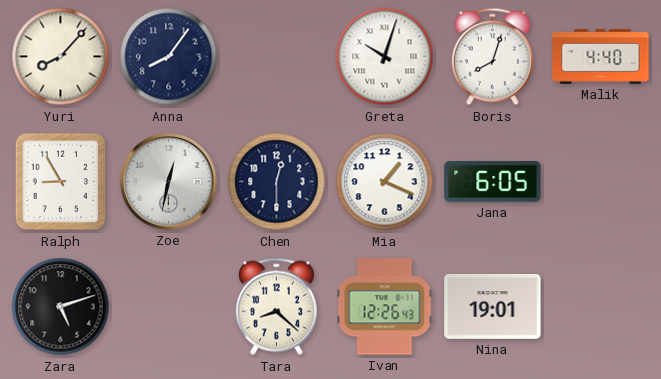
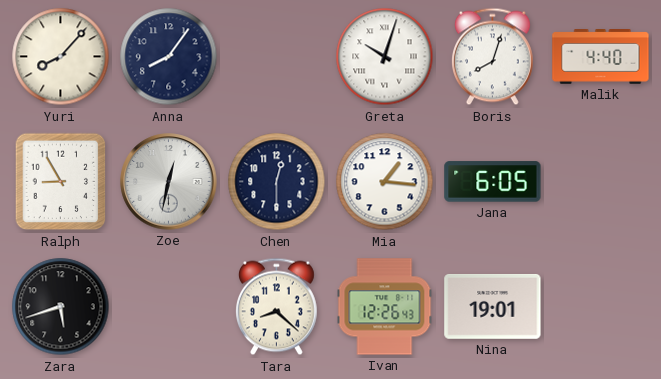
Mia: 1:19 -> 1:16 (385, 182)
Zara: 5:12 -> 5:42 (61, 307)
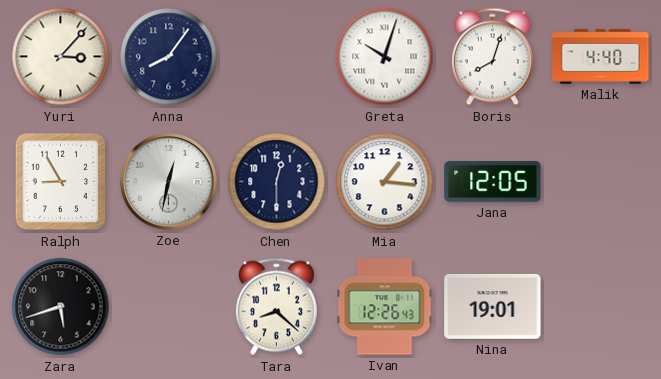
Yuri: 8:07 -> 3:07 (61, 57)
Jana: 6:05 -> 12:05 (493, 182)
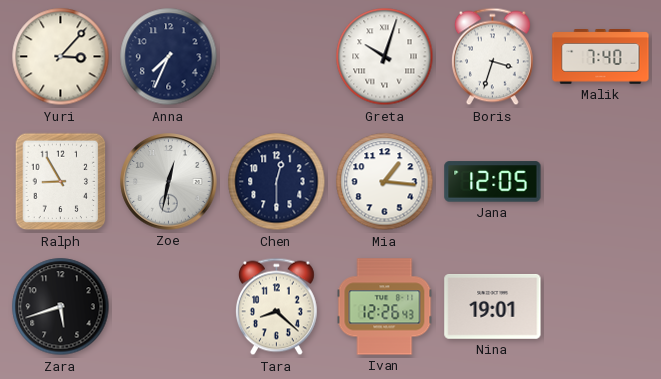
Anna: 8:06 -> 7:34 (169, 57)
Boris: 8:03 -> 3:33 (492, 57)
Malik: 4:40 -> 7:40 (601, 57)
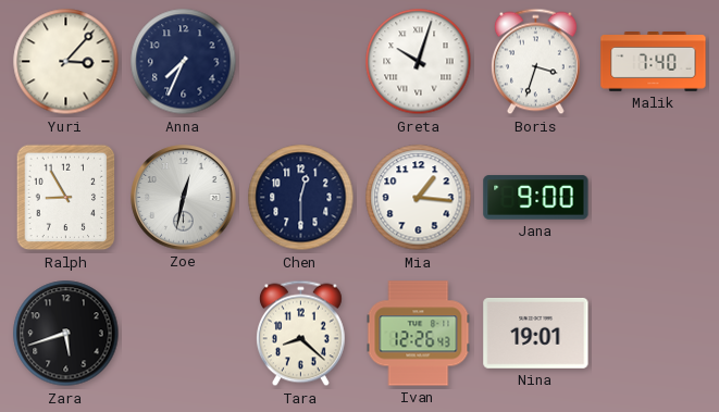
Jana: 12:05 -> 9:00 (536, 198)
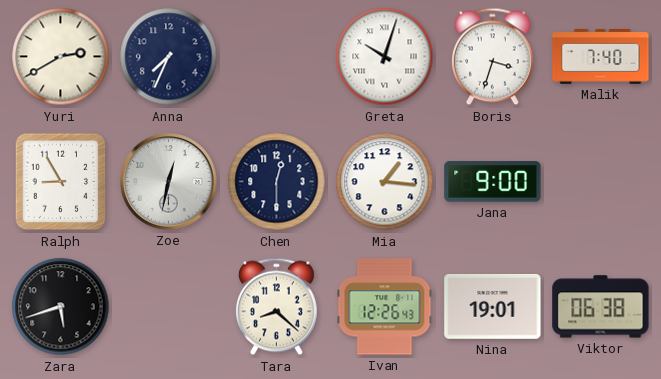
Yuri: 3:07 -> 2:40 (61, 57)
Viktor: none -> 06:38 (601, 307)
